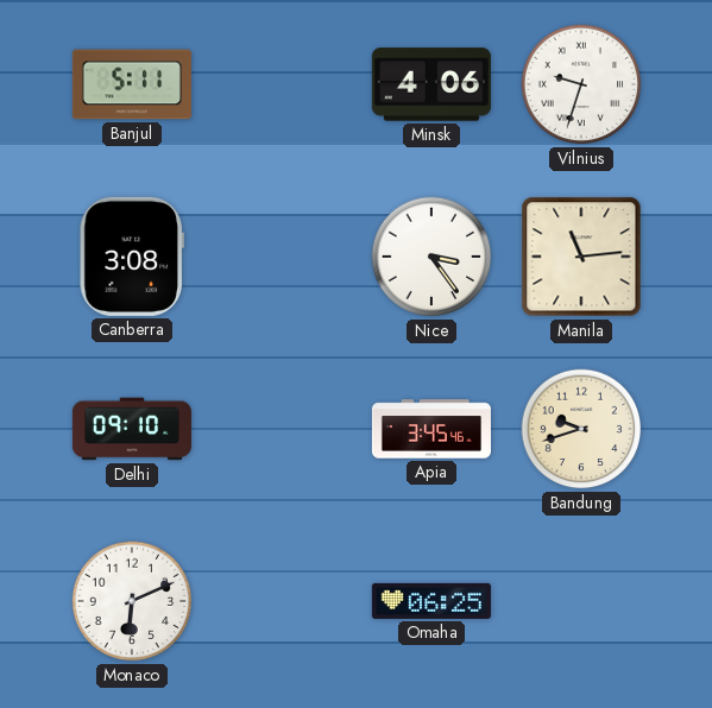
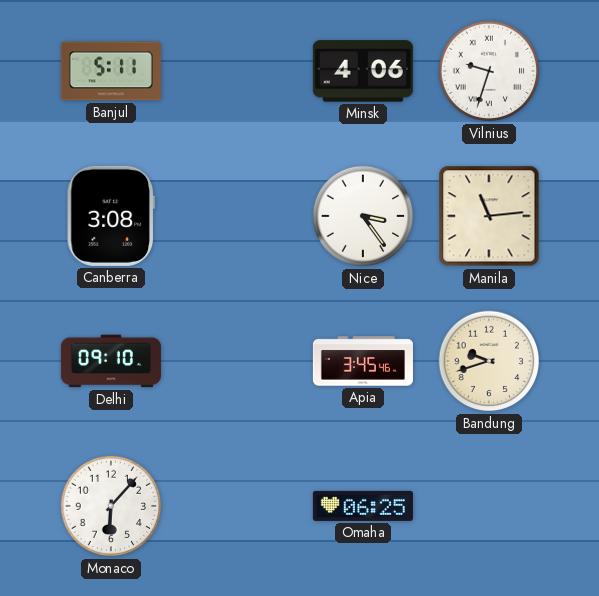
Monaco: 6:11 -> 6:07 (111, 506)
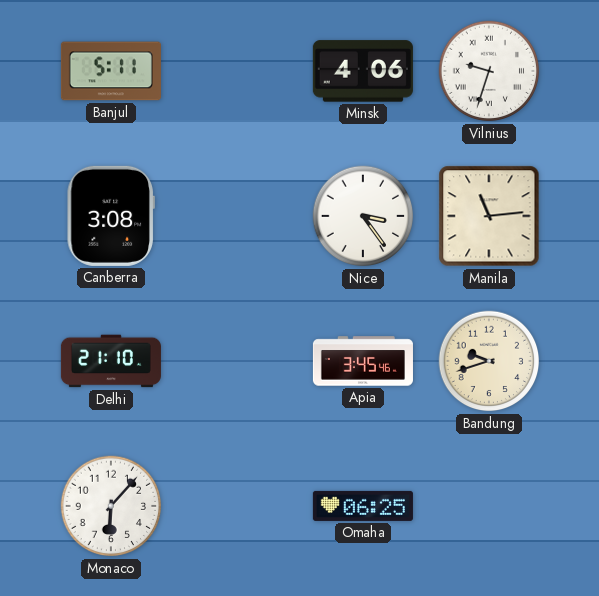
Delhi: 09:10 -> 21:10 (111, 361)
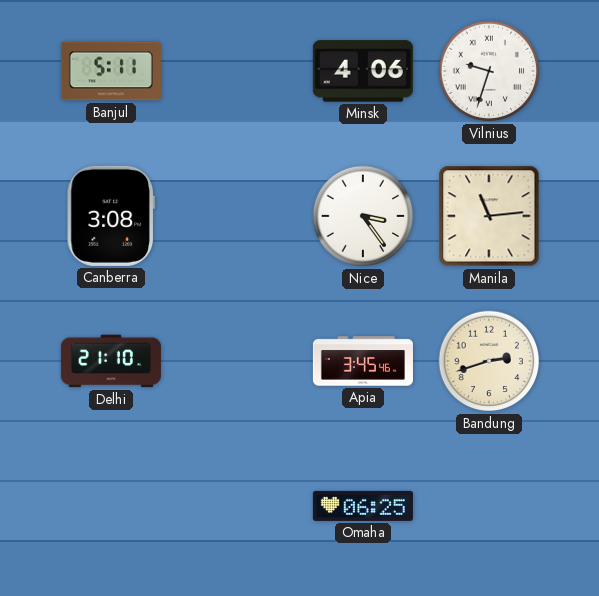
Bandung: 9:42 -> 2:42 (489, 361)
Monaco: 6:07 -> none (111, 506)
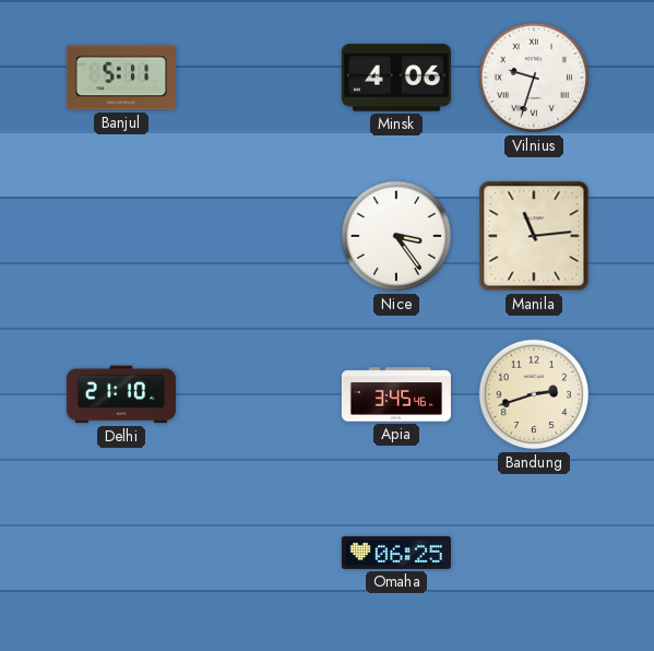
Canberra: 3:08 -> none (111, 216)
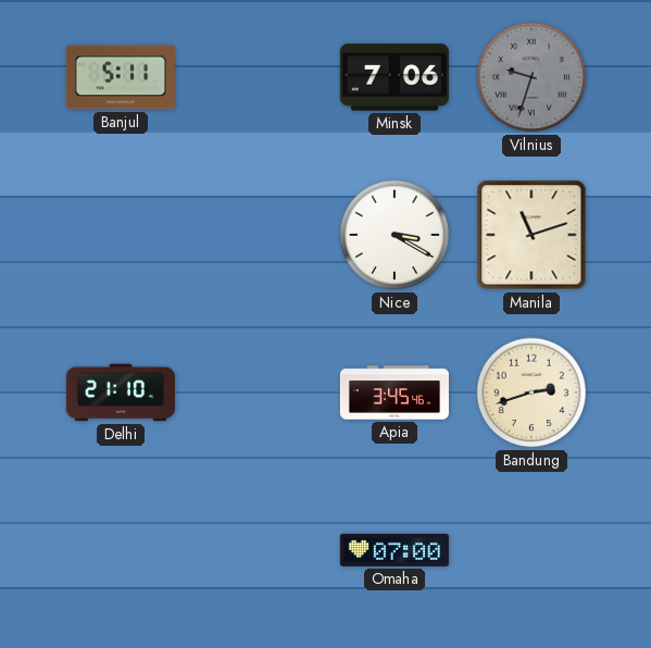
Minsk: 4:06 -> 7:06 (395, 77)
Vilnius dial: white -> grey (531, 77)
Nice: 3:24 -> 3:20 (395, 235)
Manila: 11:14 -> 11:12 (531, 235)
Omaha: 06:25 -> 07:00 (395, 550)
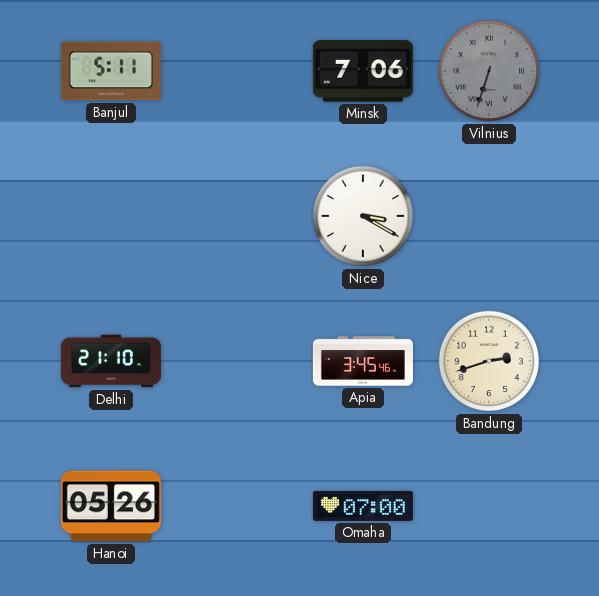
Vilnius: 9:33 -> 6:33 (489, 71)
Manila: 11:12 -> none (531, 235)
Hanoi: none -> 05:26 (111, 506)
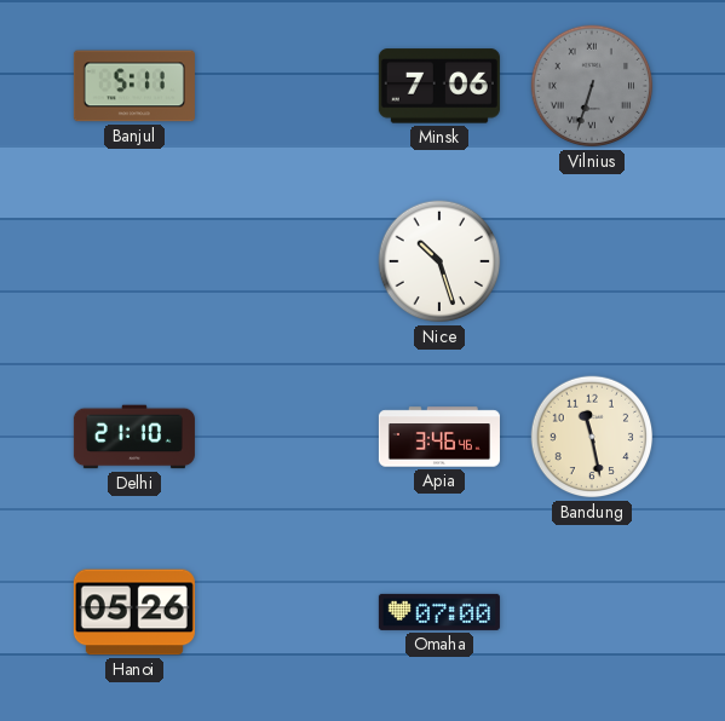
Nice: 3:20 -> 10:27 (439, 261)
Apia: 3:45 -> 3:46 (439, 437)
Bandung: 2:42 -> 11:28 (592, 437)
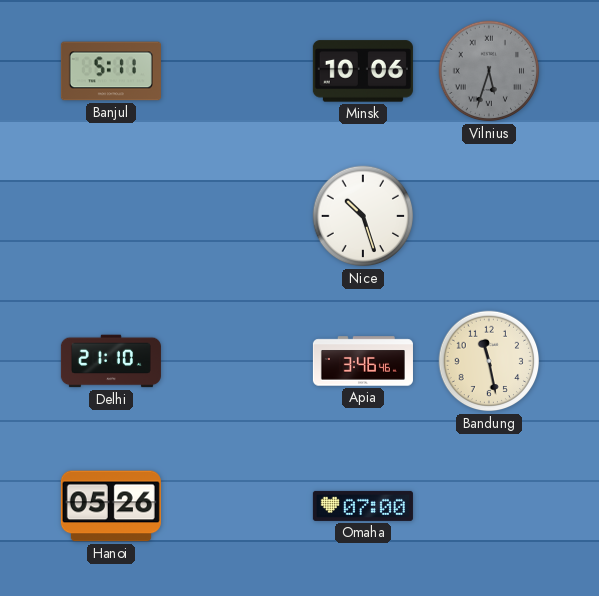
Minsk: 7:06 -> 10:06 (363, 71)
Vilnius: 6:33 -> 5:33 (489, 71)
